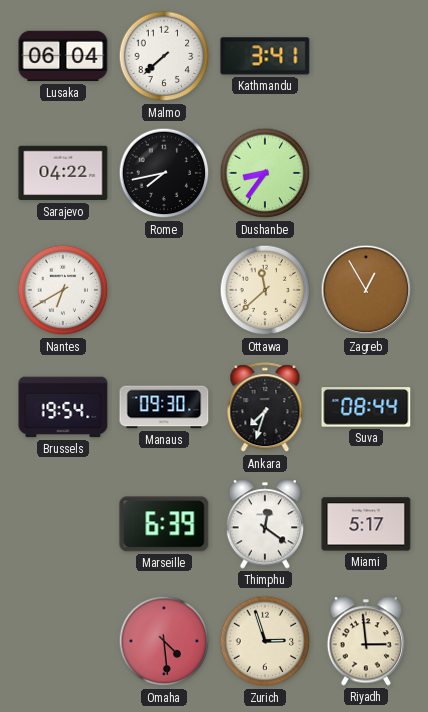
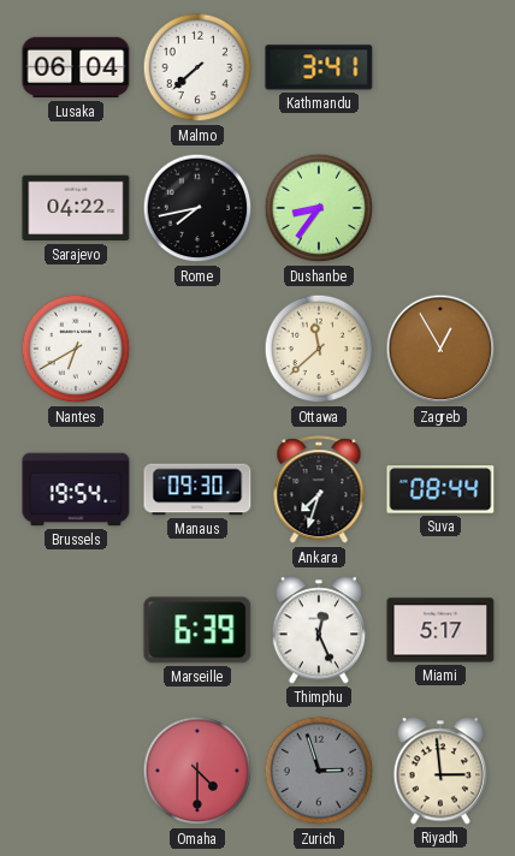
Thimphu: 12:21 -> 12:26 (318, 630)
Omaha: 4:29 -> 4:30 (197, 771)
Zurich dial: cream -> grey (319, 771)
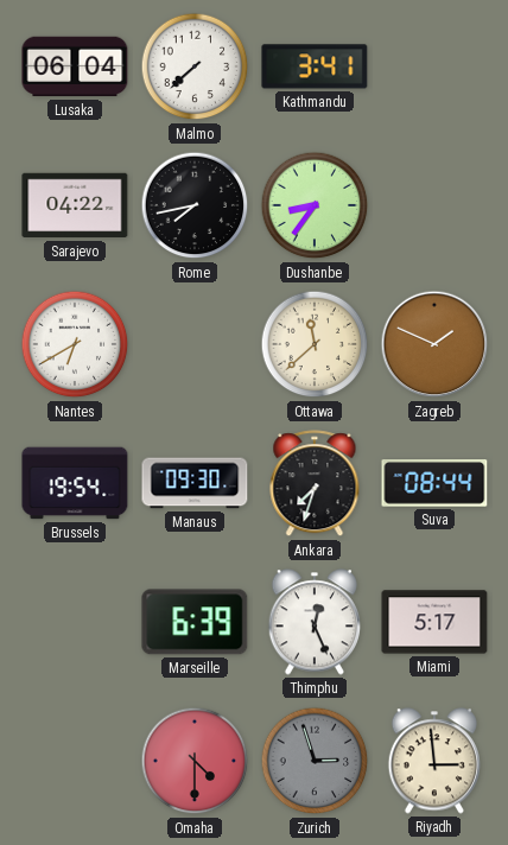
Zagreb: 12:55 -> 1:49 (434, 344)
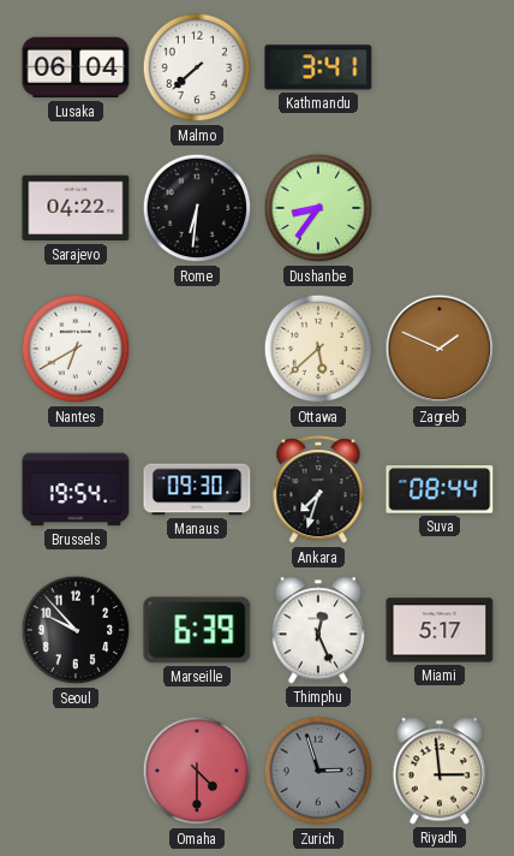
Rome: 7:43 -> 6:31 (197, 208)
Ottawa: 11:38 -> 5:38 (318, 349)
Seoul: none -> 9:53 (76, 630)
